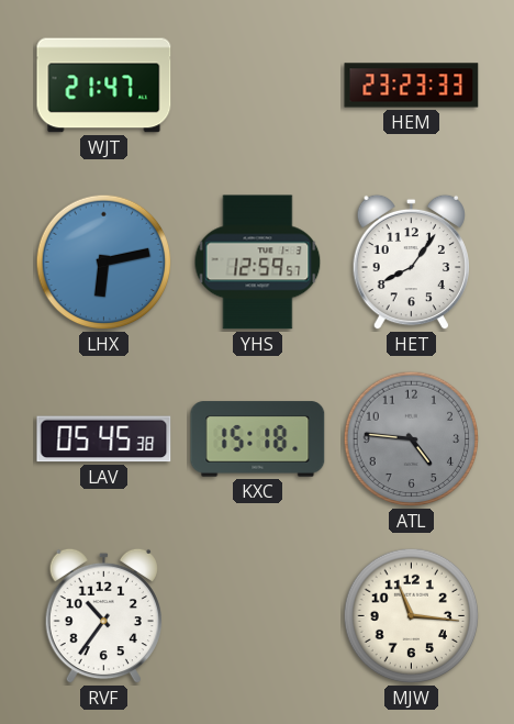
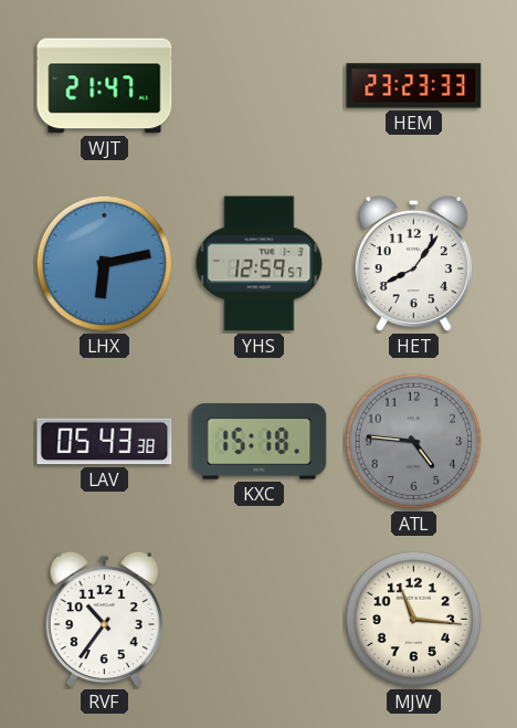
LAV: 05:45 -> 05:43 (105, 442)
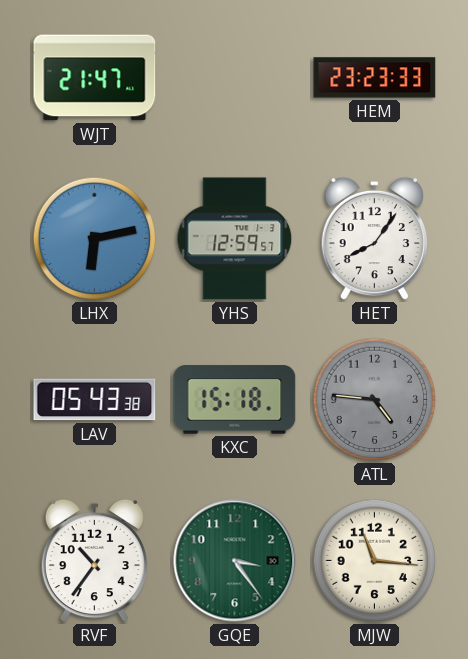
GQE: none -> 3:24 (235, 561)
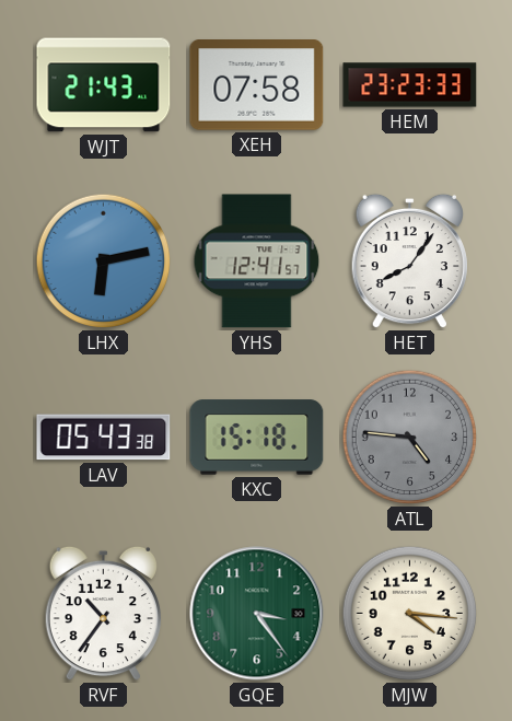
WJT: 21:47 -> 21:43 (104, 85)
XEH: none -> 07:58 (257, 85)
YHS: 12:59 -> 12:41 (257, 261)
MJW: 11:16 -> 4:16 (410, 614)
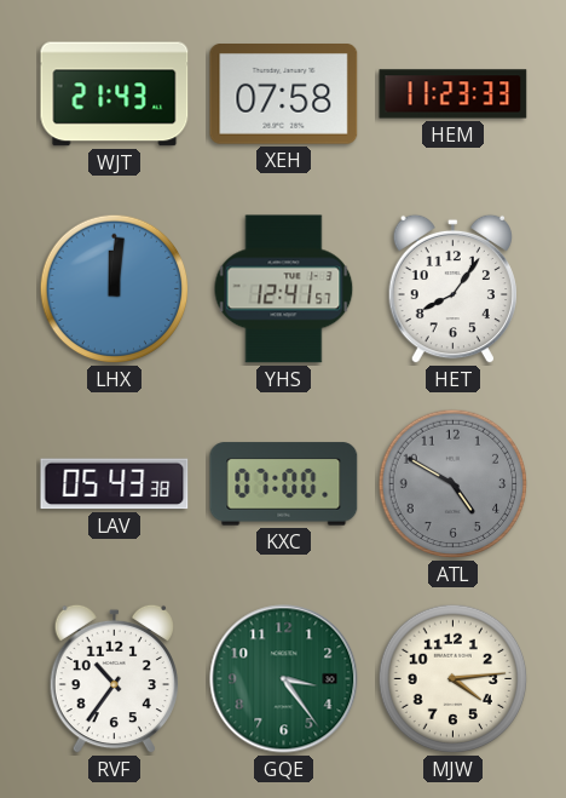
HEM: 23:23 -> 11:23 (454, 94)
LHX: 6:13 -> 12:01 (115, 289)
KXC: 15:18 -> 07:00 (284, 484)
ATL: 4:46 -> 4:50 (454, 484)
MJW: 4:16 -> 4:14 (454, 679)
